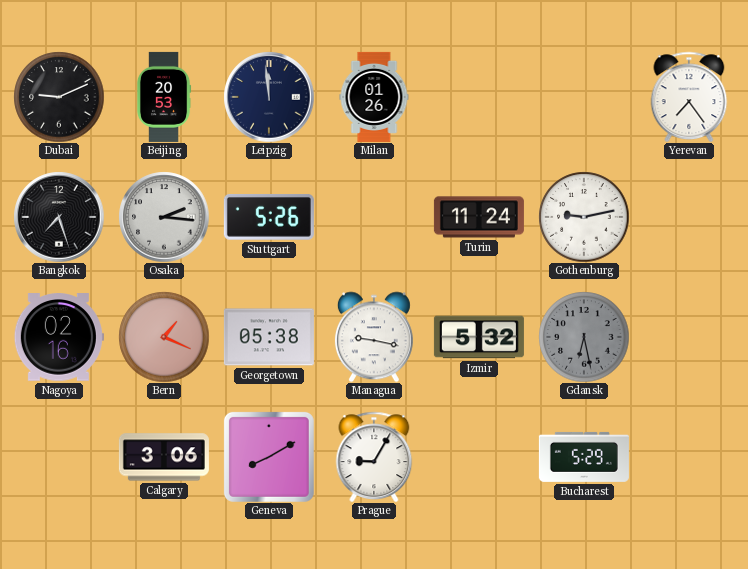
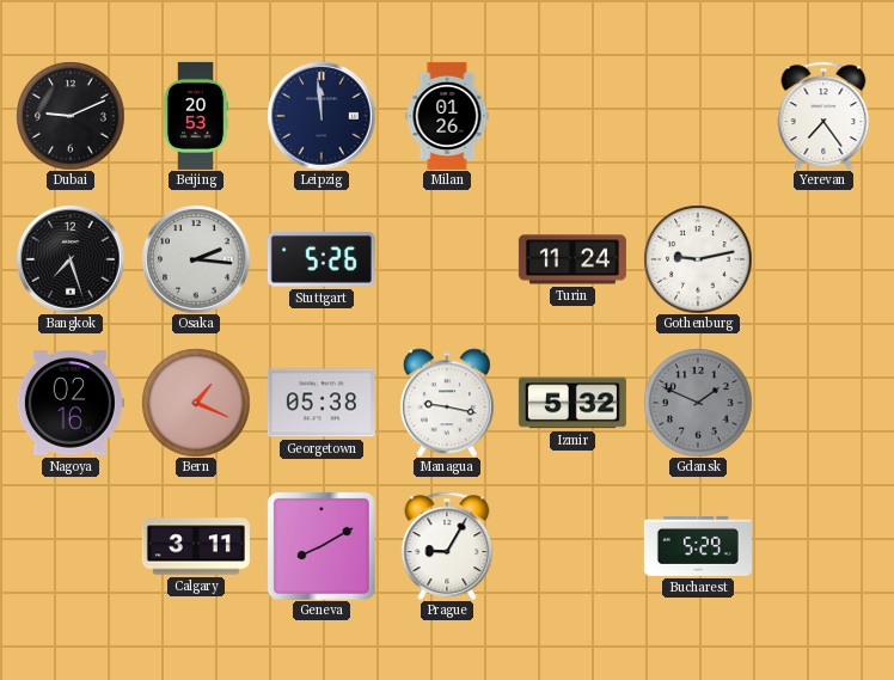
Gdansk: 6:28 -> 1:49 (698, 403)
Calgary: 3:06 -> 3:11 (196, 546)
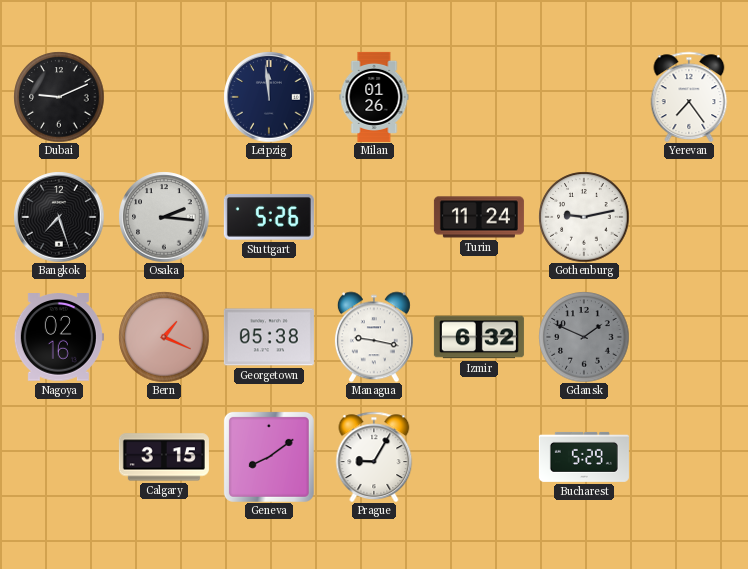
Beijing: 20:53 -> none (196, 116)
Izmir: 5:32 -> 6:32 (479, 337)
Calgary: 3:11 -> 3:15 (164, 457)
Geneva: 8:10 -> 8:09 (269, 457)
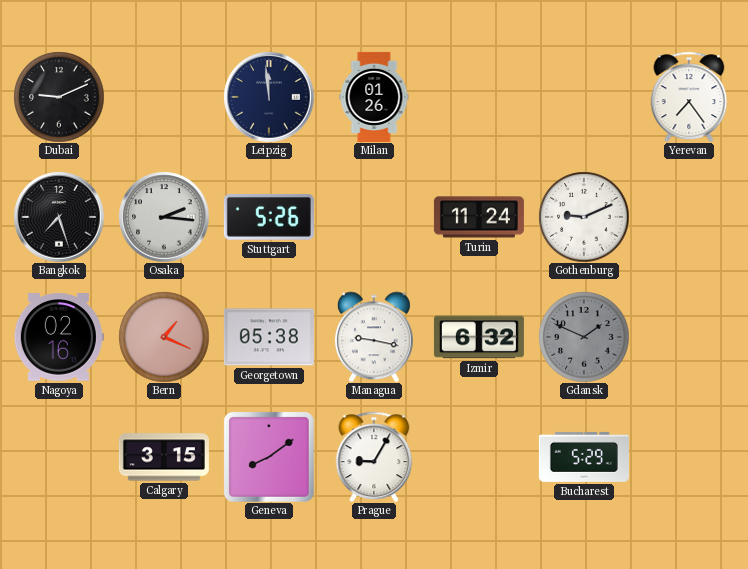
Gothenburg: 9:13 -> 9:11 (584, 217)
